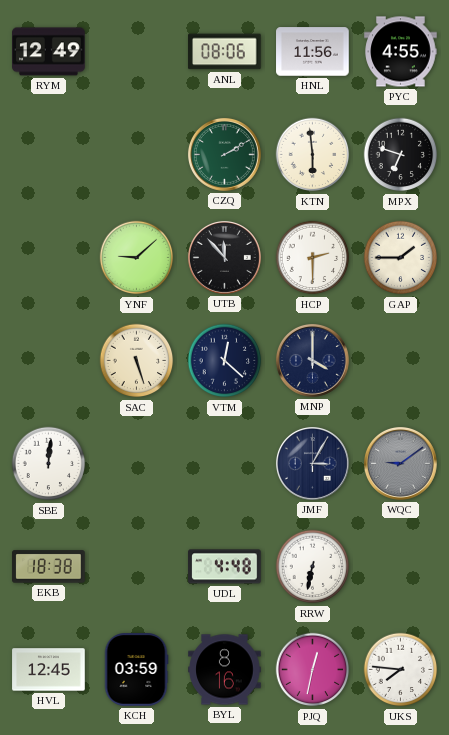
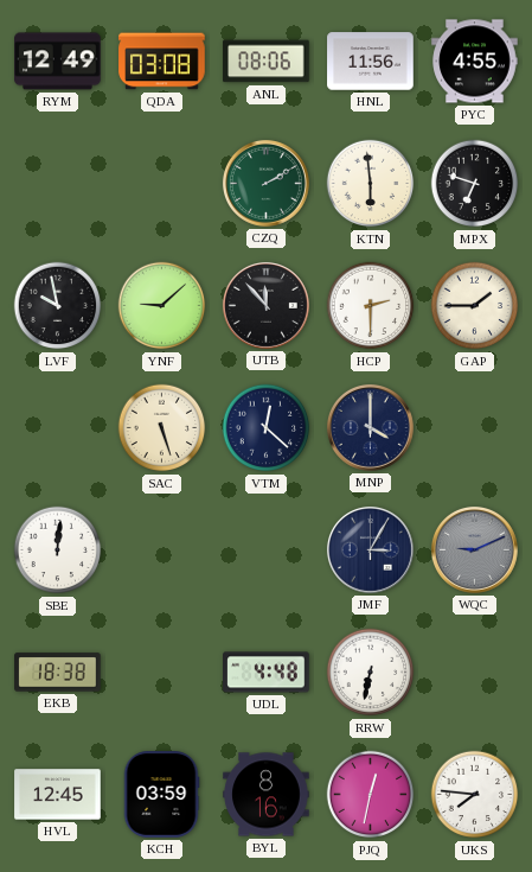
QDA: none -> 03:08 (162, 62)
LVF: none -> 9:58 (58, 306)
WQC: 9:09 -> 9:11 (474, 549)
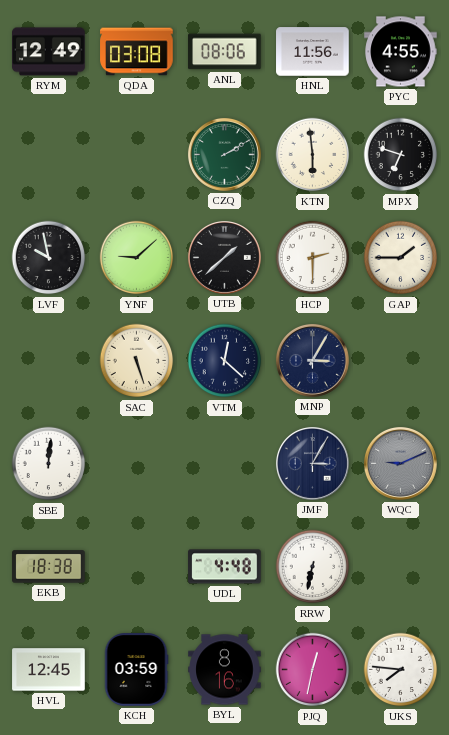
UTB: 11:53 -> 1:38 (224, 257)
MNP: 4:00 -> 3:05 (312, 360)
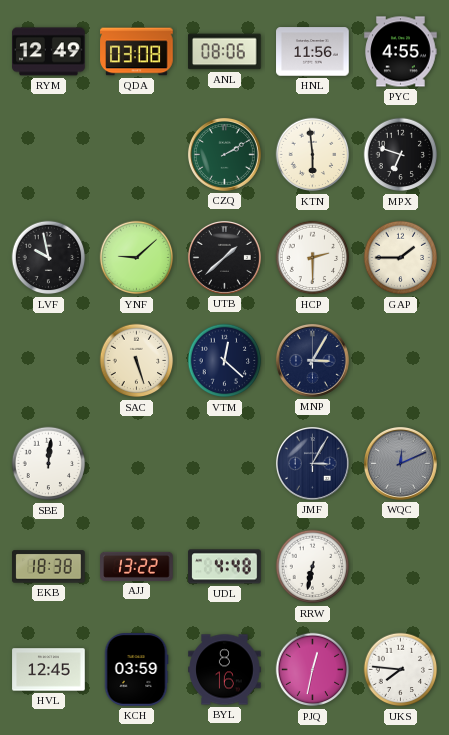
WQC: 9:11 -> 12:11 (400, 463)
AJJ: none -> 13:22 (137, 566)
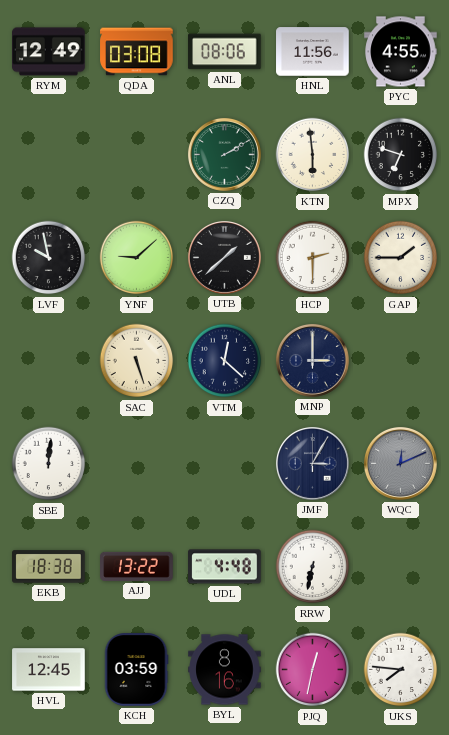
MNP: 3:05 -> 3:00 (312, 360)
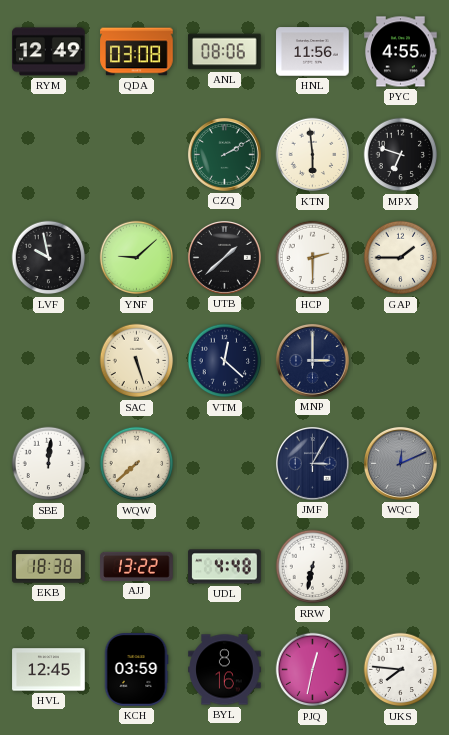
WQW: none -> 7:38 (137, 464)
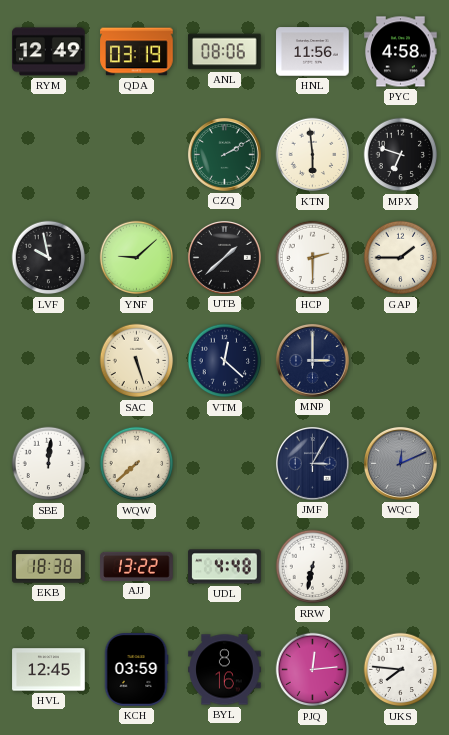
QDA: 03:08 -> 03:19 (137, 52)
PYC: 4:55 -> 4:58 (401, 52)
PJQ: 12:32 -> 12:14 (313, 670)
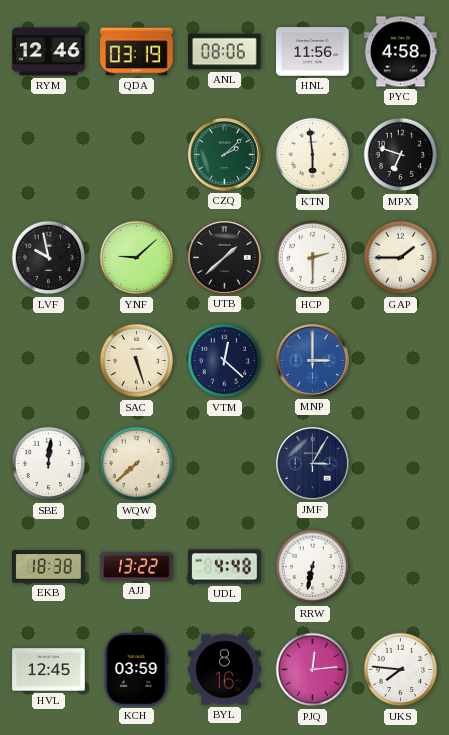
RYM: 12:49 -> 12:46 (49, 52)
CZQ: 2:10 -> 2:08 (224, 154)
MNP dial: navy -> blue (312, 360)
WQC: 12:11 -> none (400, 463)
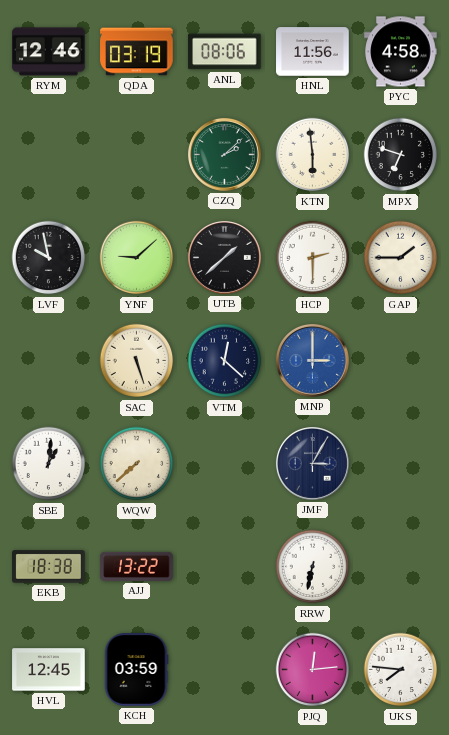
SBE: 12:01 -> 1:01 (49, 464)
UDL: 4:48 -> none (225, 567)
BYL: 8:16 -> none (225, 670)
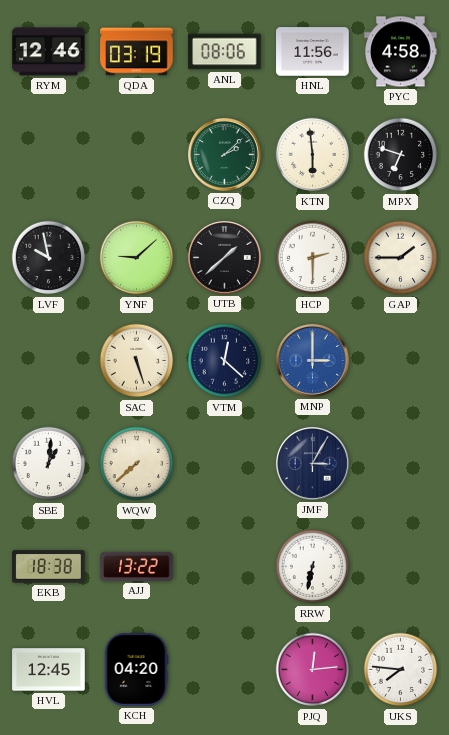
KCH: 03:59 -> 04:20 (136, 670)
